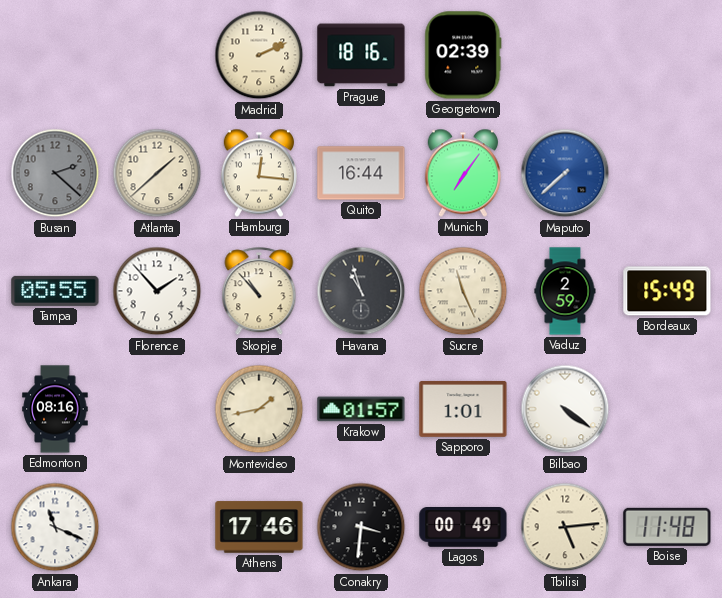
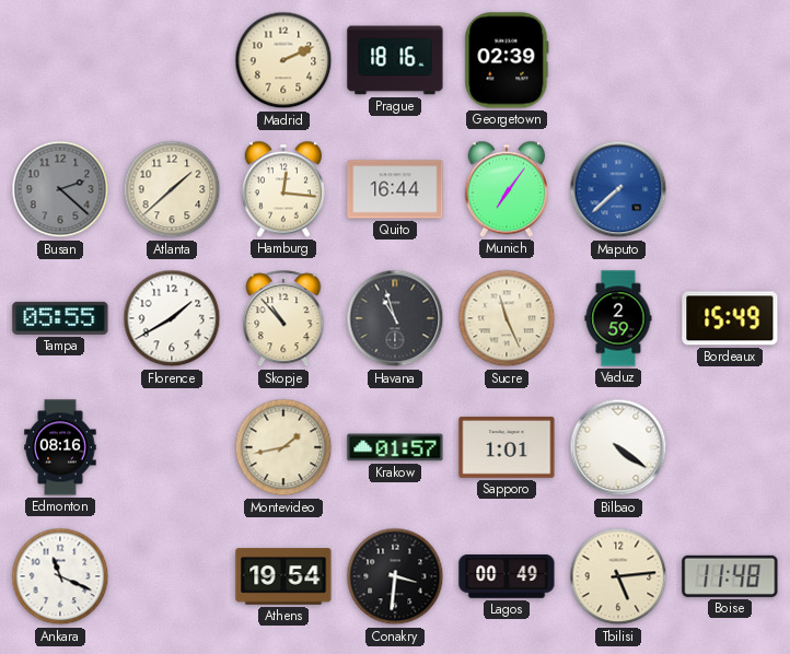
Florence: 1:53 -> 1:40 (172, 318)
Athens: 17:46 -> 19:54 (283, 576)
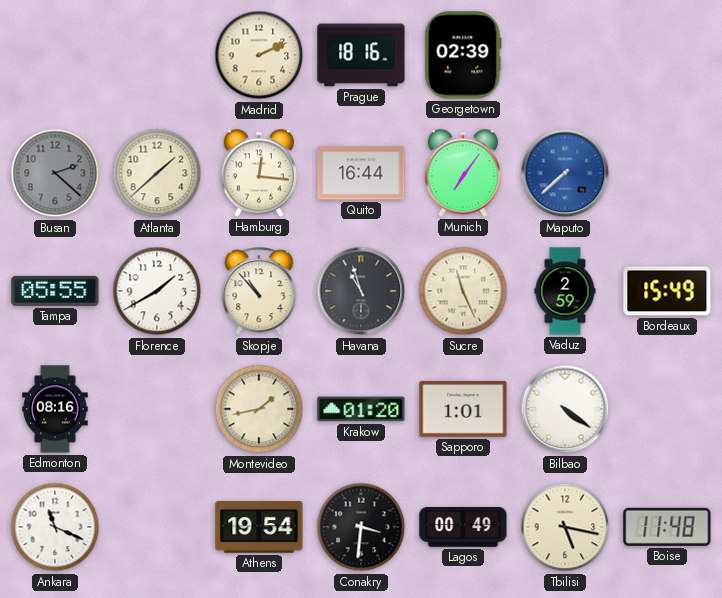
Krakow: 01:57 -> 01:20 (361, 409)
Tbilisi: 5:14 -> 5:17 (565, 527)
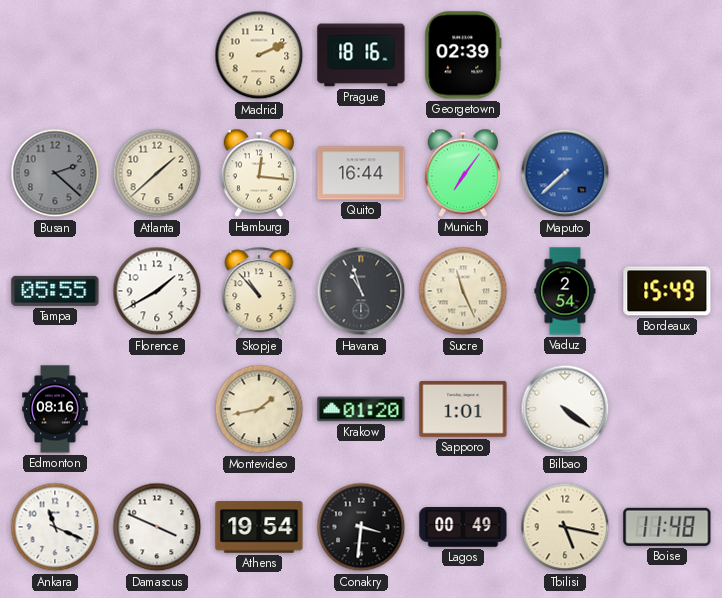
Vaduz: 2:59 -> 2:54 (565, 291)
Damascus: none -> 3:49 (157, 527)
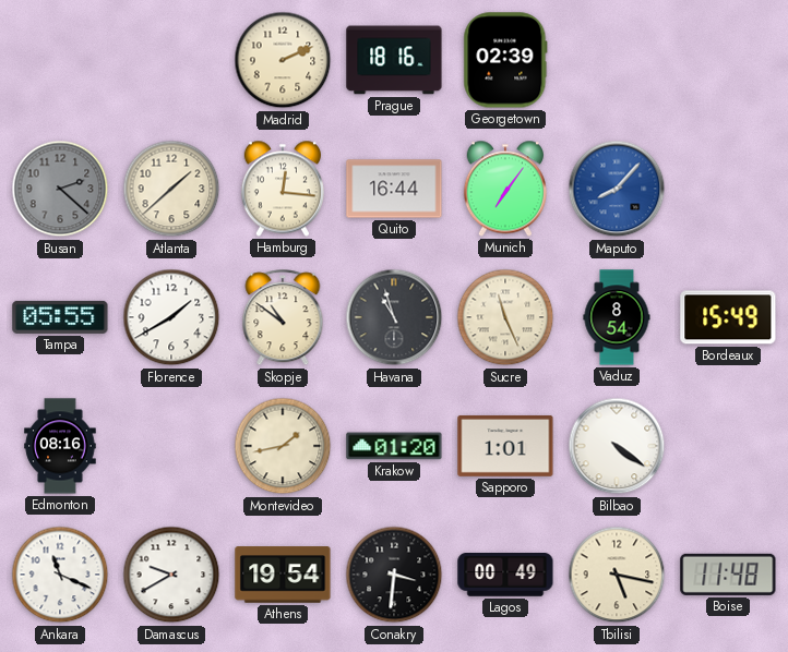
Maputo: 7:38 -> 8:07 (617, 189)
Skopje: 10:53 -> 10:51 (283, 318)
Vaduz: 2:54 -> 8:54 (617, 317)
Damascus: 3:49 -> 9:40 (171, 575)
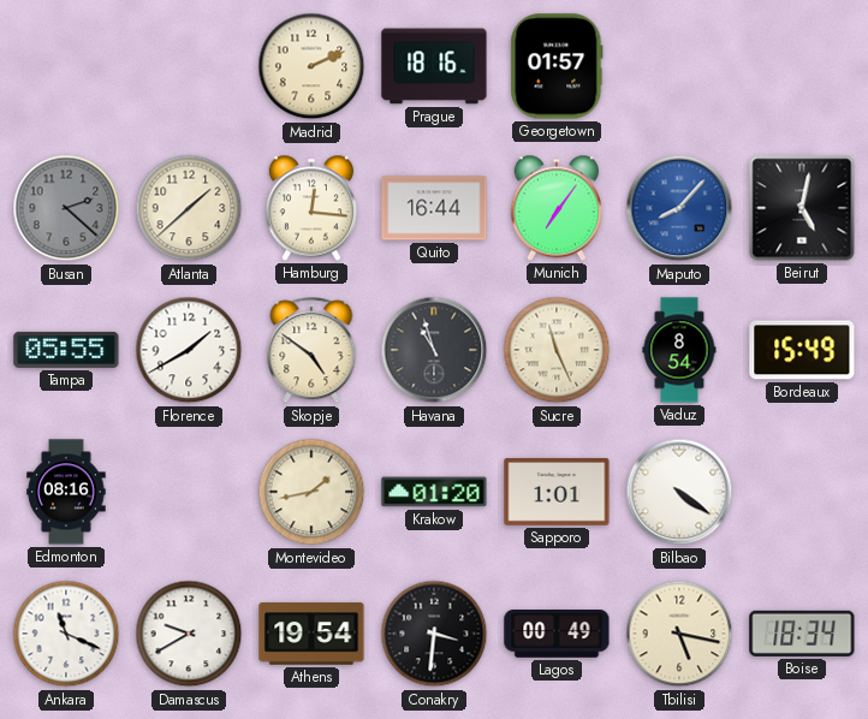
Georgetown: 02:39 -> 01:57 (557, 66)
Beirut: none -> 5:02 (802, 208)
Skopje: 10:51 -> 4:51 (311, 351)
Boise: 11:48 -> 18:34 (802, 634)
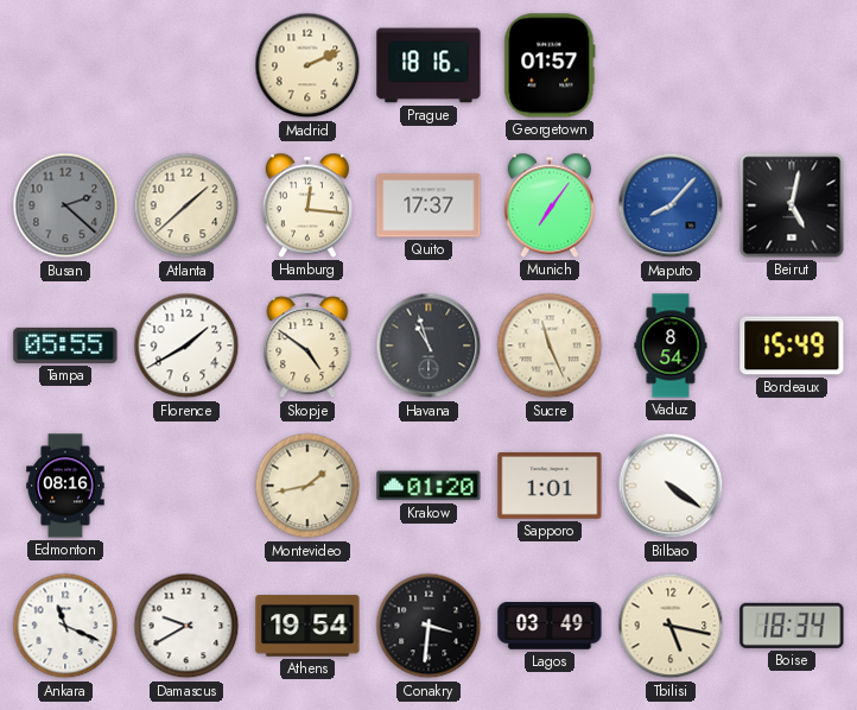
Quito: 16:44 -> 17:37 (429, 205)
Lagos: 00:49 -> 03:49 (550, 627)
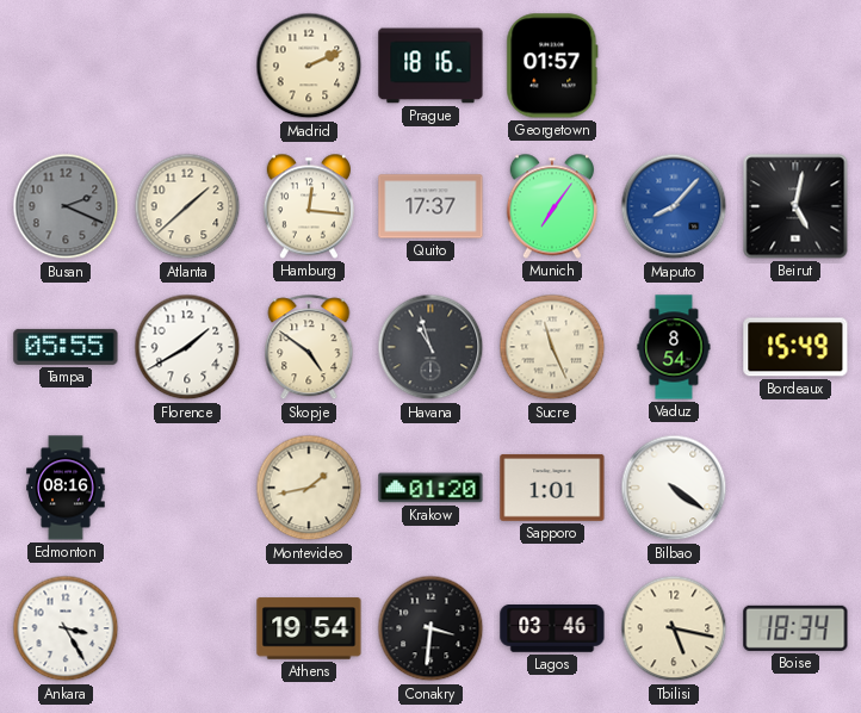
Busan: 2:22 -> 2:19 (66, 206)
Ankara: 11:19 -> 3:25 (66, 628)
Damascus: 9:40 -> none (186, 626)
Lagos: 03:49 -> 03:46 (552, 630)
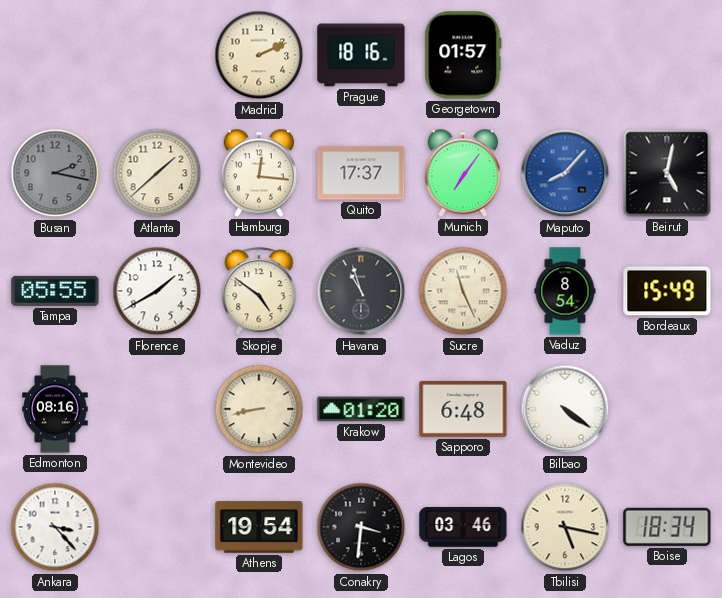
Busan: 2:19 -> 2:17 (55, 173)
Montevideo: 1:43 -> 8:43 (259, 409)
Sapporo: 1:01 -> 6:48 (463, 409)
Ankara: 3:25 -> 3:23 (55, 527)
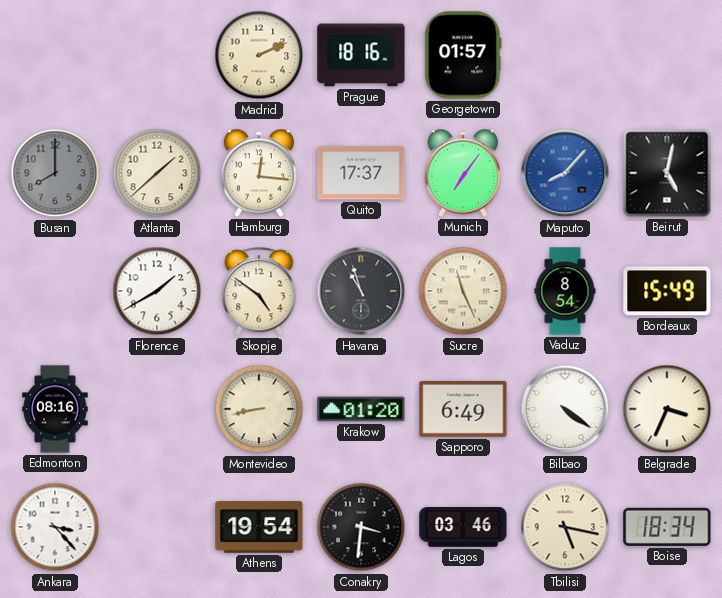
Busan: 2:17 -> 8:00 (55, 173)
Tampa: 05:55 -> none (55, 291)
Sapporo: 6:48 -> 6:49 (463, 409)
Belgrade: none -> 3:34 (667, 409)
